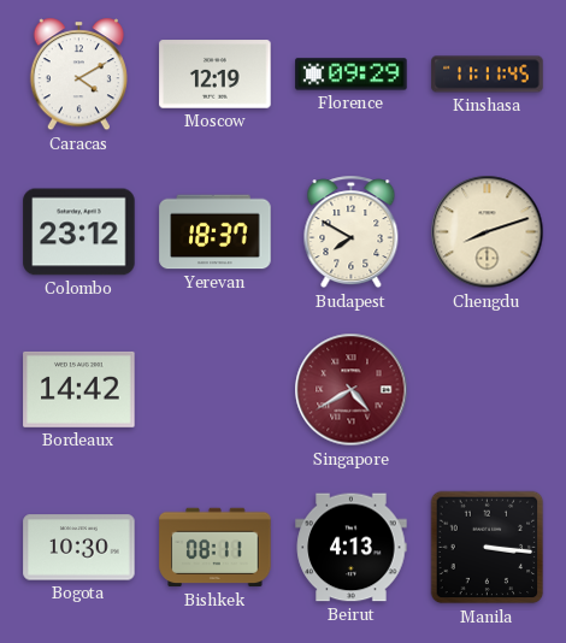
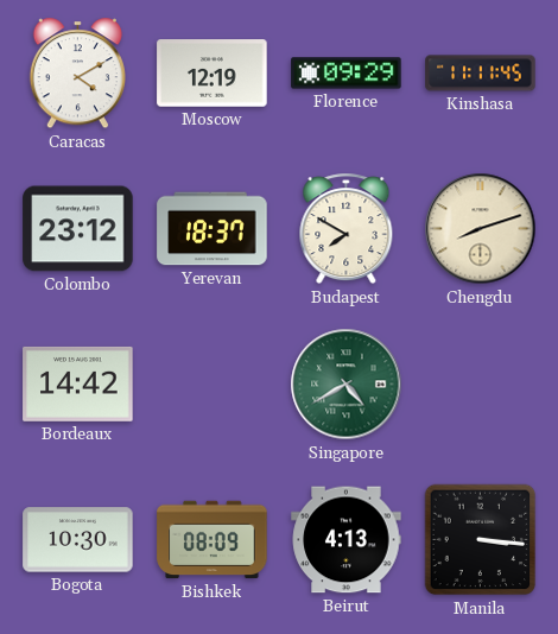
Singapore dial: burgundy -> green (347, 385)
Bishkek: 08:11 -> 08:09 (213, 540)
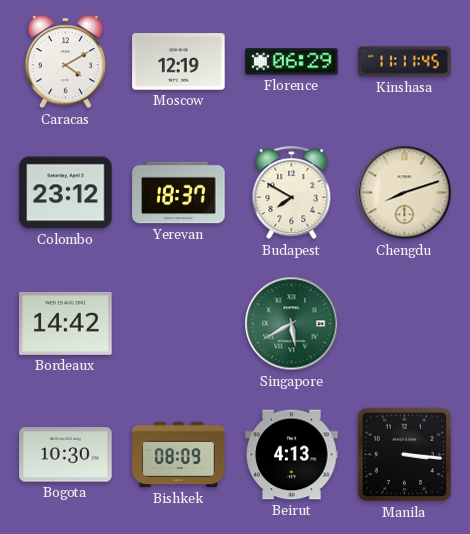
Florence: 09:29 -> 06:29 (292, 62)
Singapore: 4:40 -> 5:40 (292, 324)
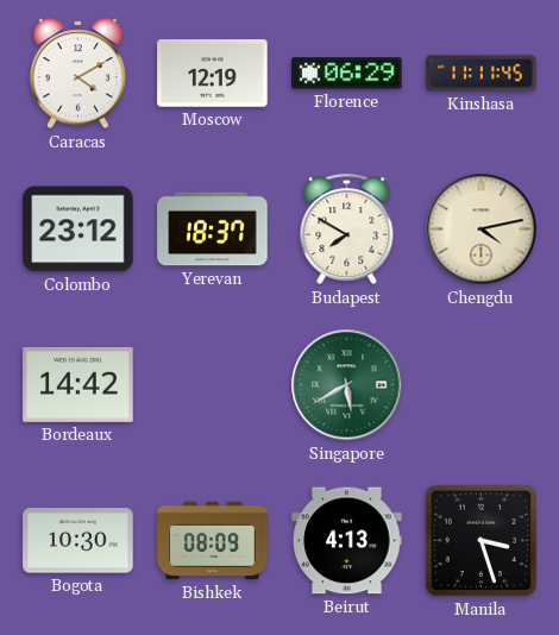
Chengdu: 8:12 -> 4:13 (482, 230)
Manila: 3:16 -> 3:27 (482, 541)
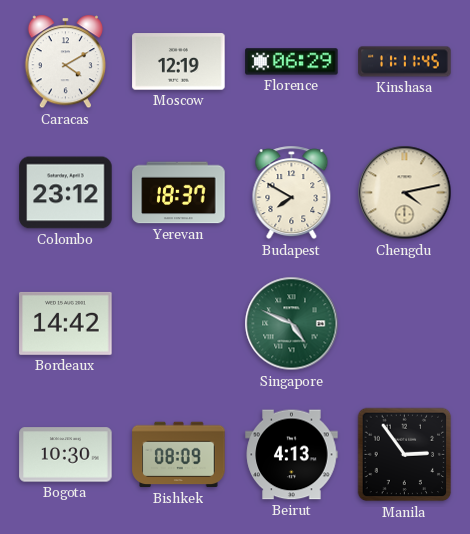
Singapore: 5:40 -> 4:49 (292, 324)
Manila: 3:27 -> 2:54 (405, 455)
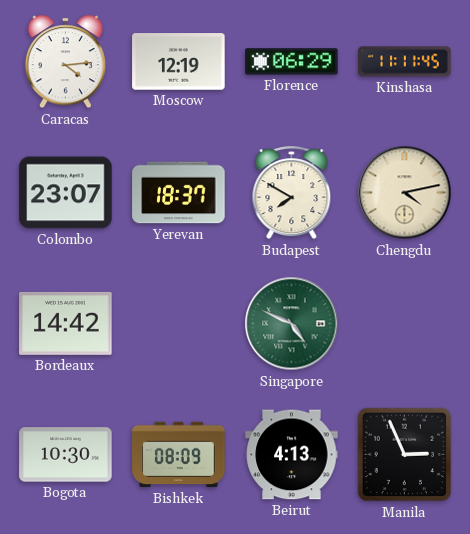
Caracas: 4:10 -> 4:14 (65, 62)
Colombo: 23:12 -> 23:07 (66, 193)
Manila: 2:54 -> 2:56 (405, 455)
